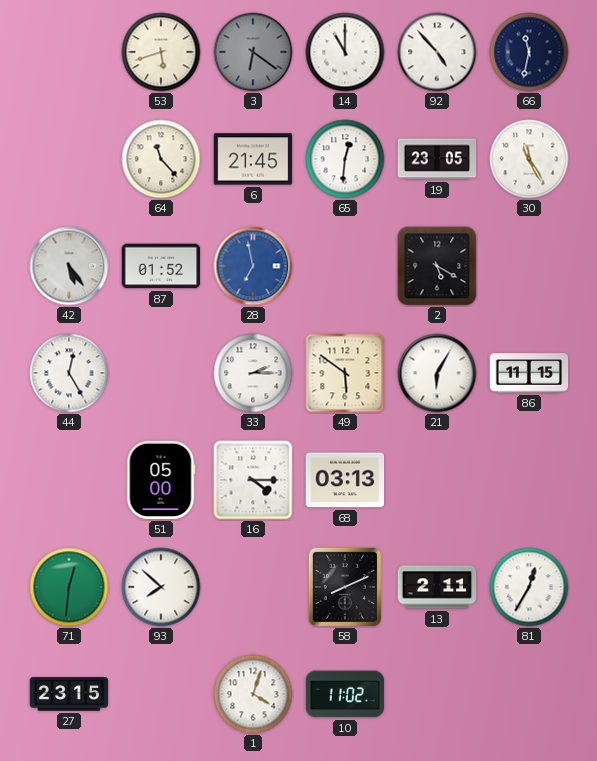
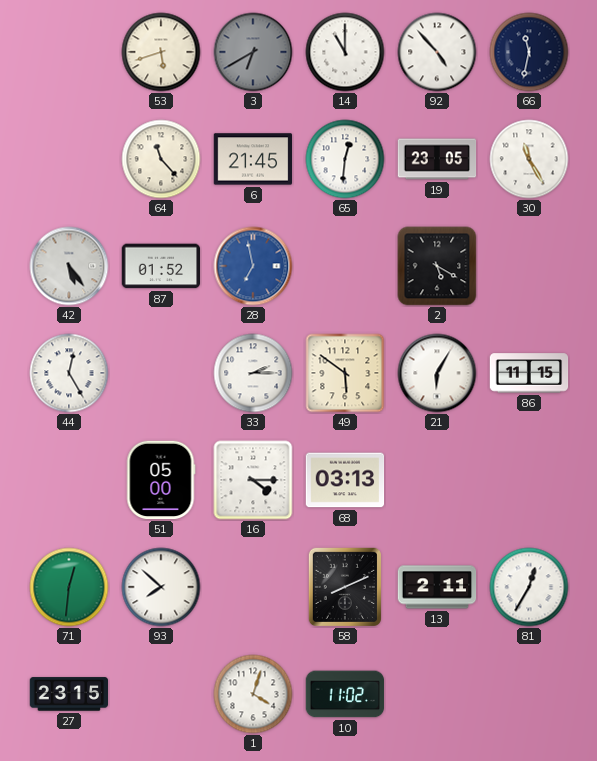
3: 6:21 -> 6:40 (253, 52)
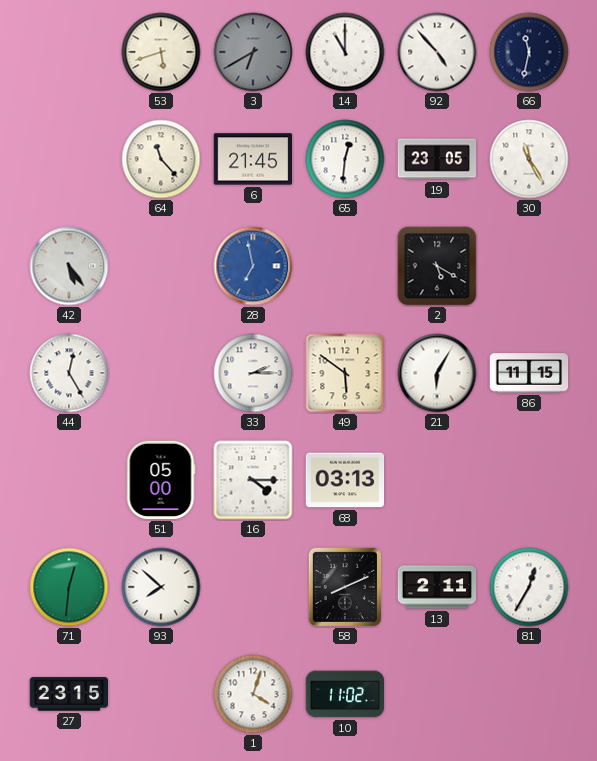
87: 01:52 -> none (161, 266)
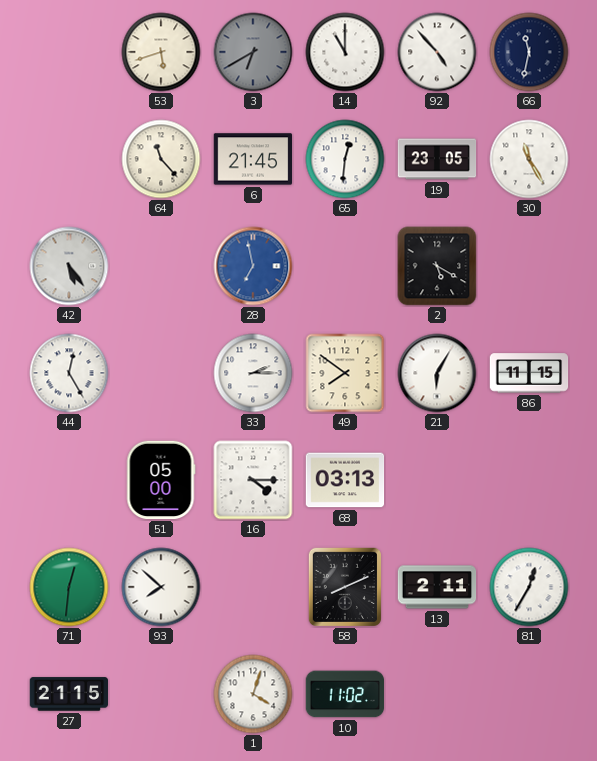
49: 5:51 -> 7:51 (345, 373)
27: 23:15 -> 21:15 (69, 694)
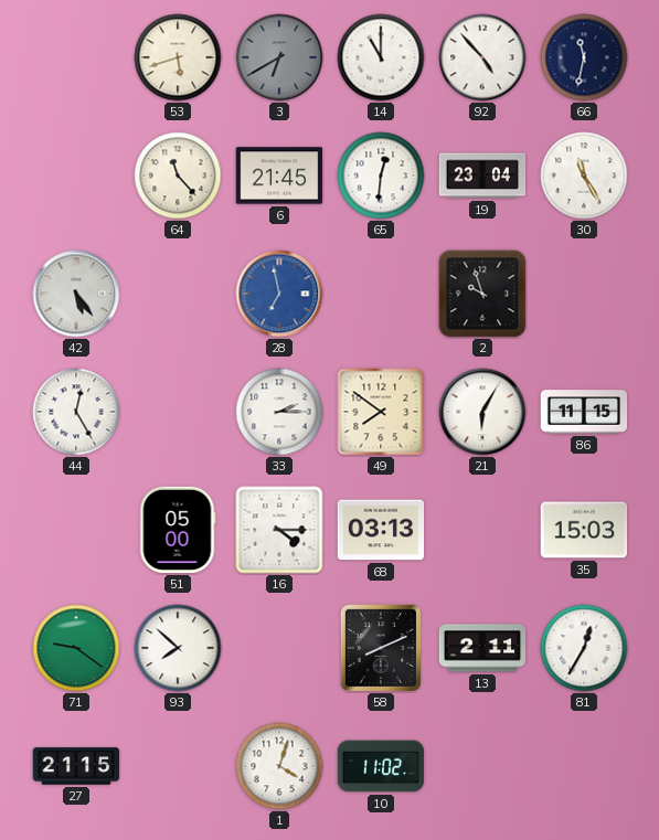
19: 23:05 -> 23:04 (482, 176)
2: 5:20 -> 9:57 (482, 294)
35: none -> 15:03 (584, 530)
71: 12:31 -> 9:21 (76, 648)
